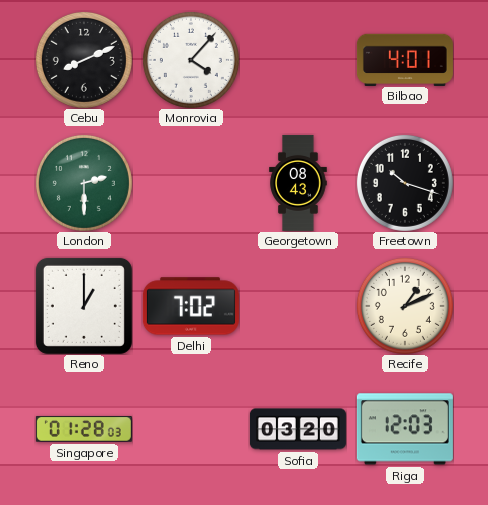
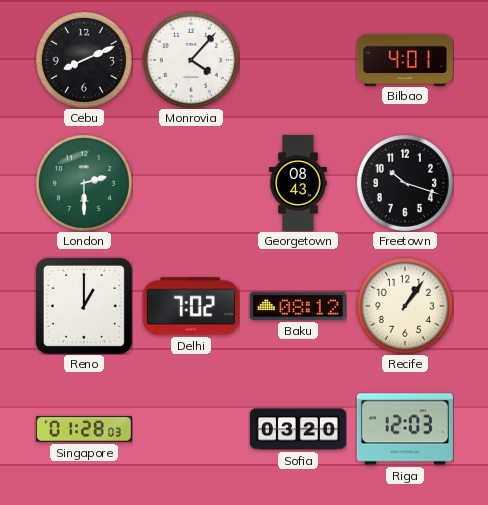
Baku: none -> 08:12 (298, 306)
Recife: 1:11 -> 1:06 (405, 306)
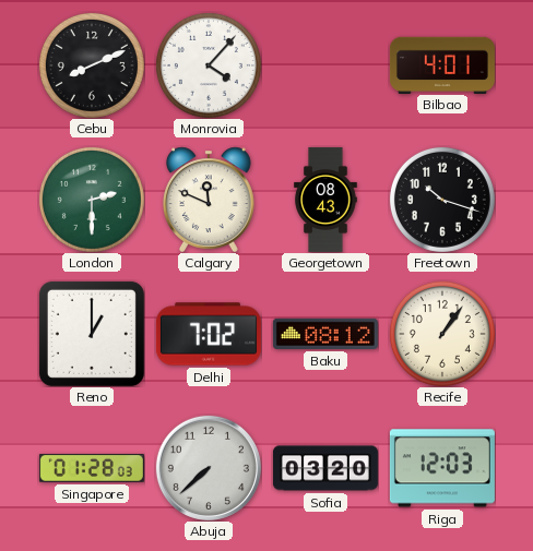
Calgary: none -> 11:49 (210, 200)
Abuja: none -> 7:38 (209, 468)
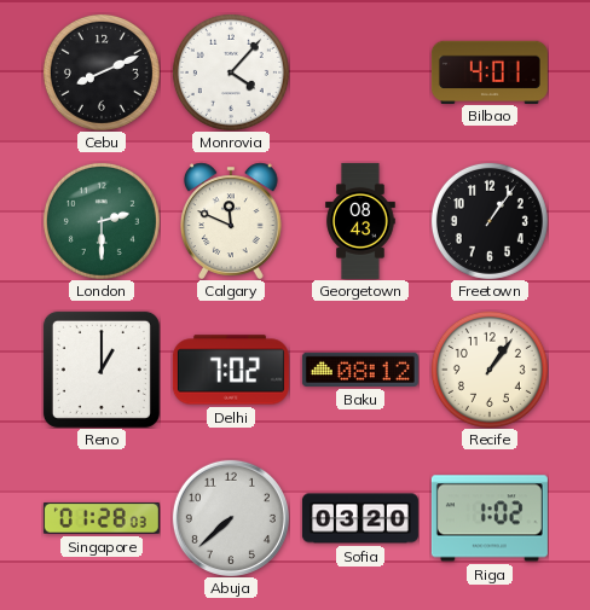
Freetown: 10:18 -> 1:06 (490, 221)
Riga: 12:03 -> 1:02 (490, 518)
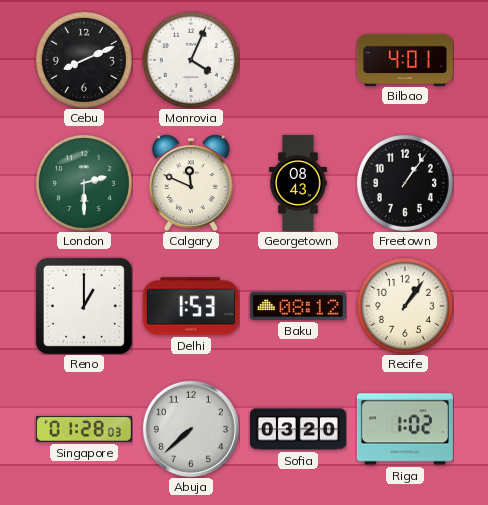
Monrovia: 4:07 -> 4:04 (191, 60)
Delhi: 7:02 -> 1:53 (191, 306)
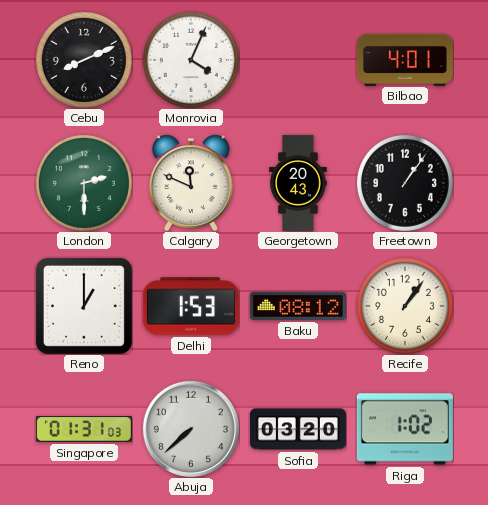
Georgetown: 08:43 -> 20:43 (298, 183)
Singapore: 01:28 -> 01:31 (84, 429)
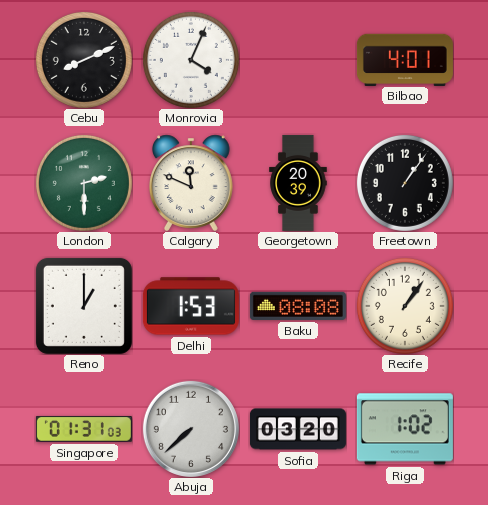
Georgetown: 20:43 -> 20:39 (298, 183)
Baku: 08:12 -> 08:08 (298, 306)
